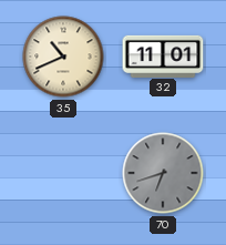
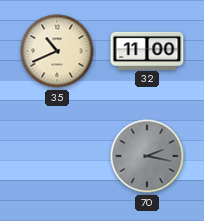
32: 11:01 -> 11:00 (147, 50)
70: 6:42 -> 2:17 (147, 156)
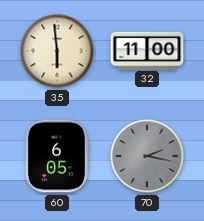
35: 10:41 -> 5:59 (57, 51)
60: none -> 6:05 (56, 156)
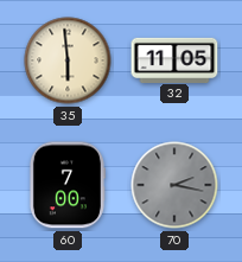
32: 11:00 -> 11:05 (174, 59)
60: 6:05 -> 7:00 (66, 185)
